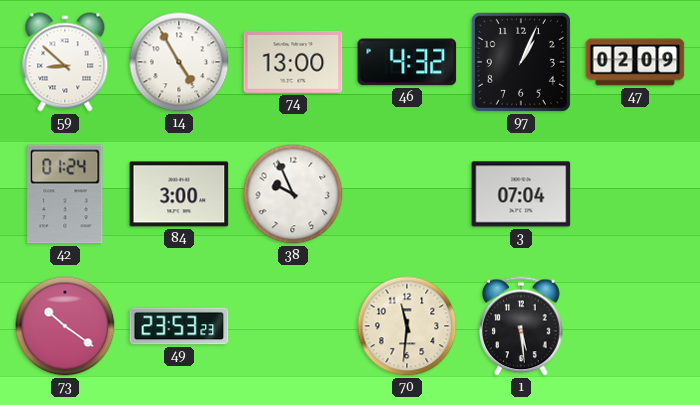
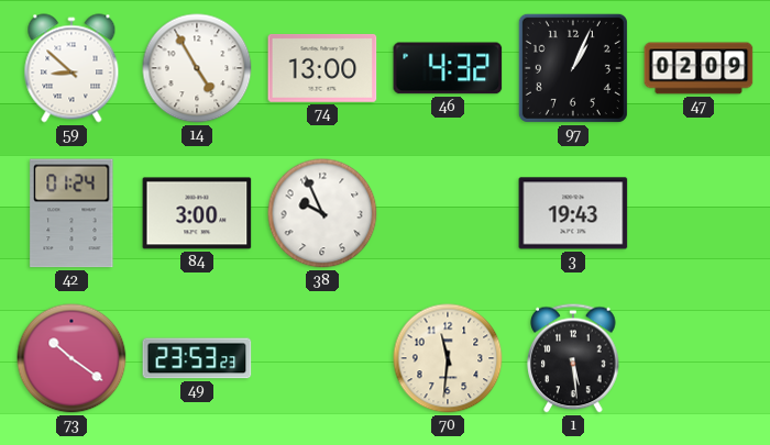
3: 07:04 -> 19:43 (573, 213)
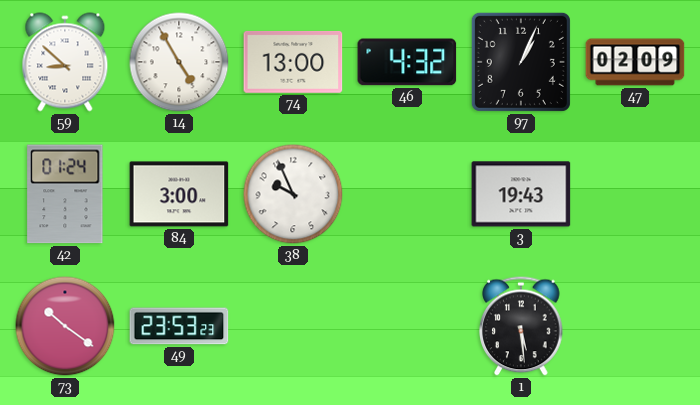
70: 11:31 -> none (448, 358)
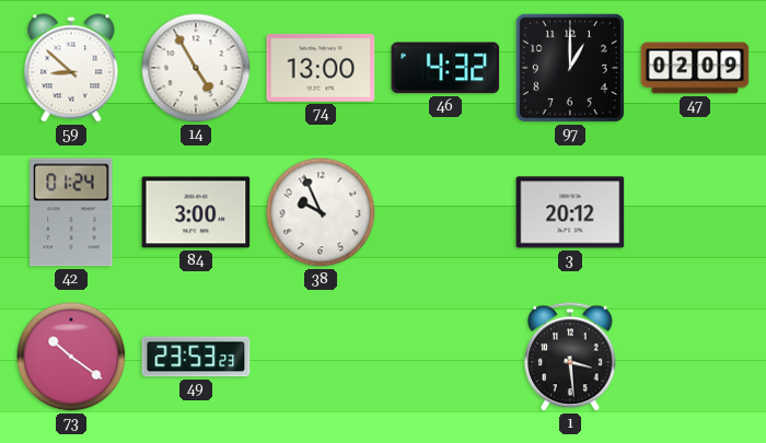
97: 1:04 -> 1:00 (570, 68)
3: 19:43 -> 20:12 (570, 212)
1: 5:29 -> 3:29 (570, 357)
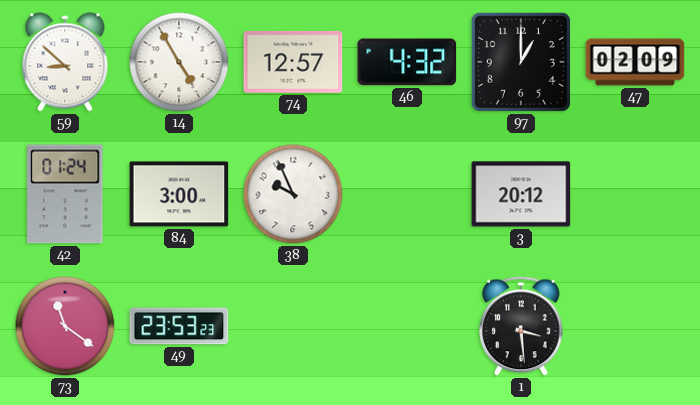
74: 13:00 -> 12:57 (293, 62)
73: 10:21 -> 11:21 (65, 326)
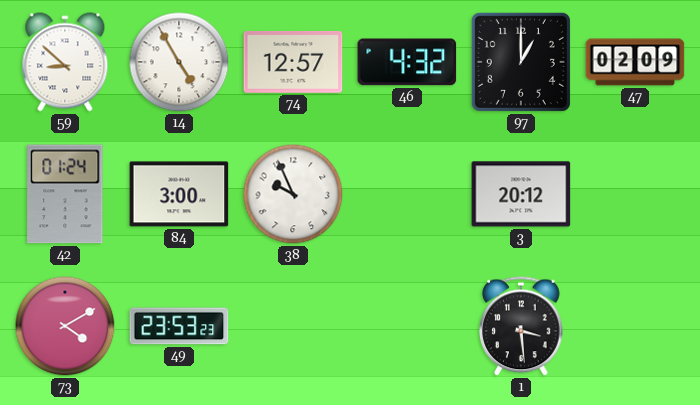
73: 11:21 -> 4:10 (65, 326)
